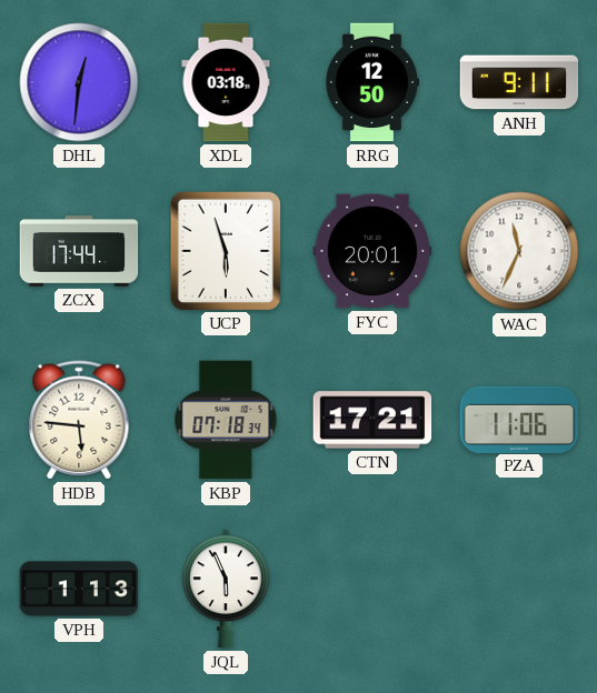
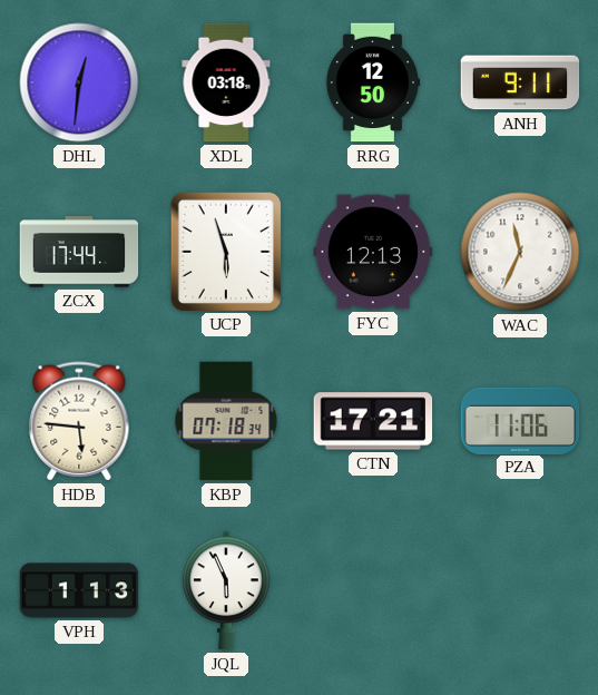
FYC: 20:01 -> 12:13 (373, 252)
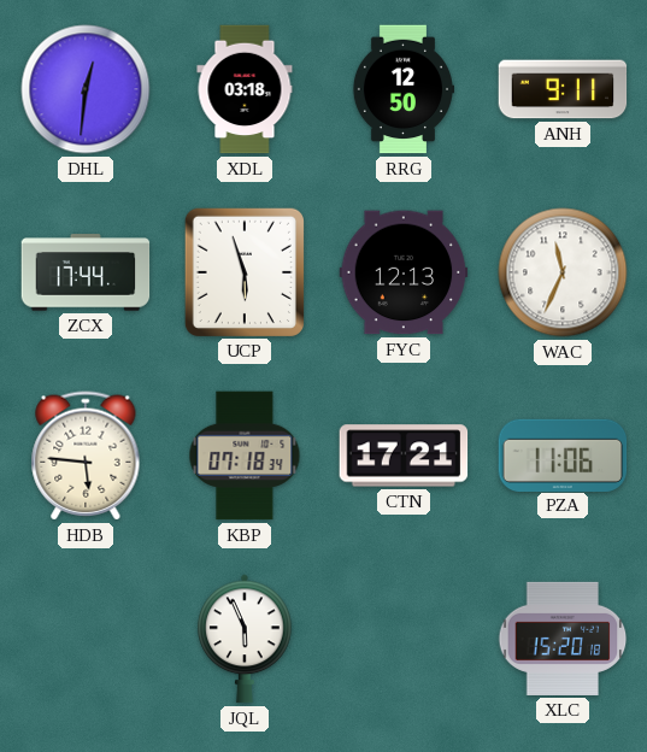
VPH: 1:13 -> none (79, 590)
XLC: none -> 15:20 (563, 639)
